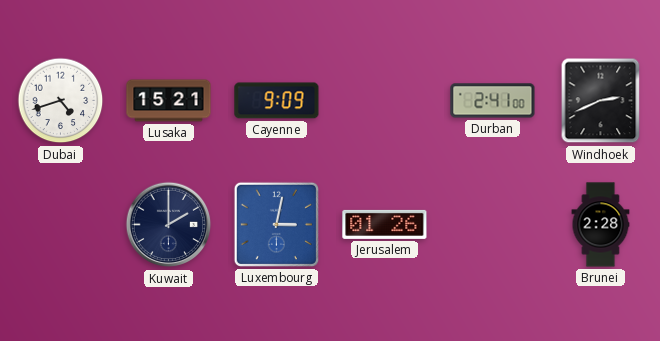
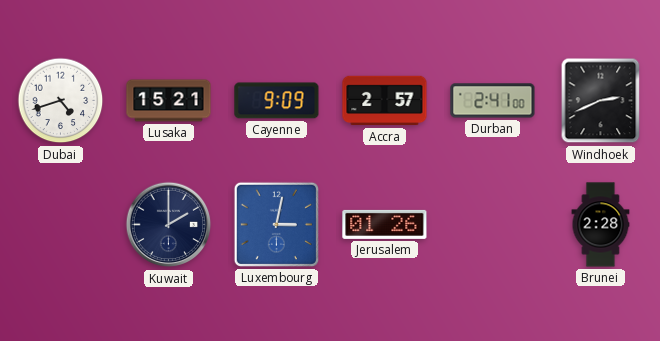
Accra: none -> 2:57 (385, 101)
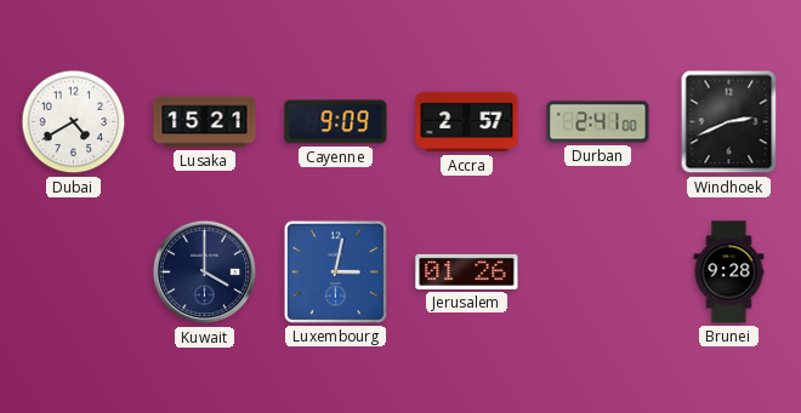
Dubai: 4:42 -> 4:40 (74, 122)
Kuwait: 2:00 -> 4:00 (205, 273)
Brunei: 2:28 -> 9:28 (729, 273)
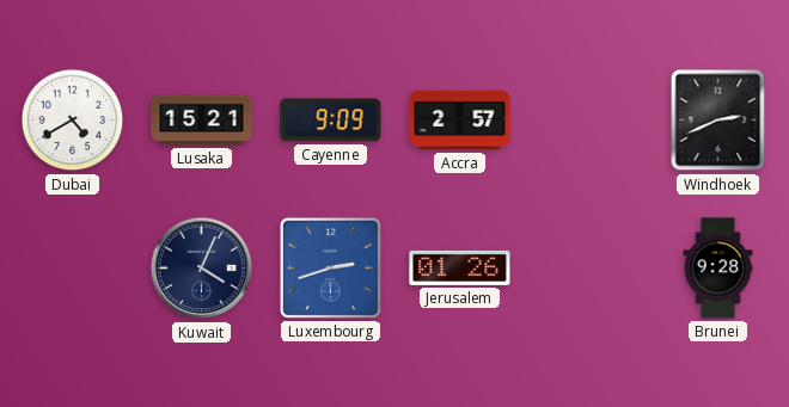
Durban: 2:41 -> none (598, 122)
Kuwait: 4:00 -> 4:04 (202, 269)
Luxembourg: 3:02 -> 2:42 (330, 267)
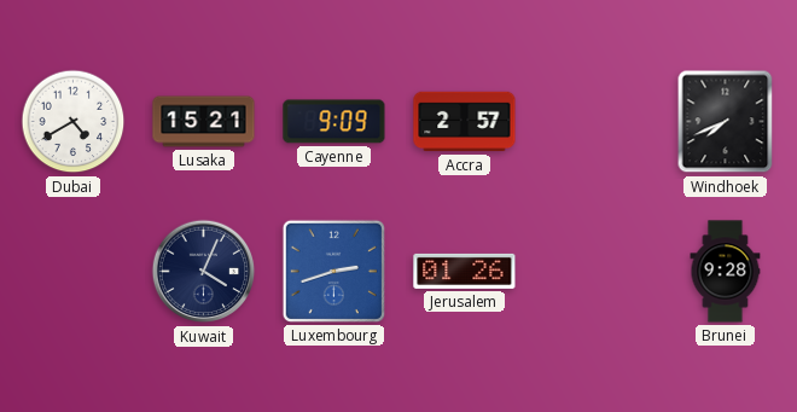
Windhoek: 2:41 -> 7:41 (726, 122)
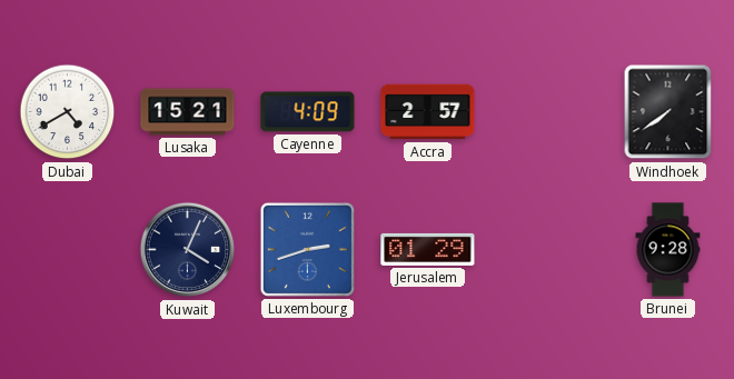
Cayenne: 9:09 -> 4:09 (308, 112)
Windhoek: 7:41 -> 7:39 (668, 112)
Jerusalem: 01:26 -> 01:29 (428, 249)
